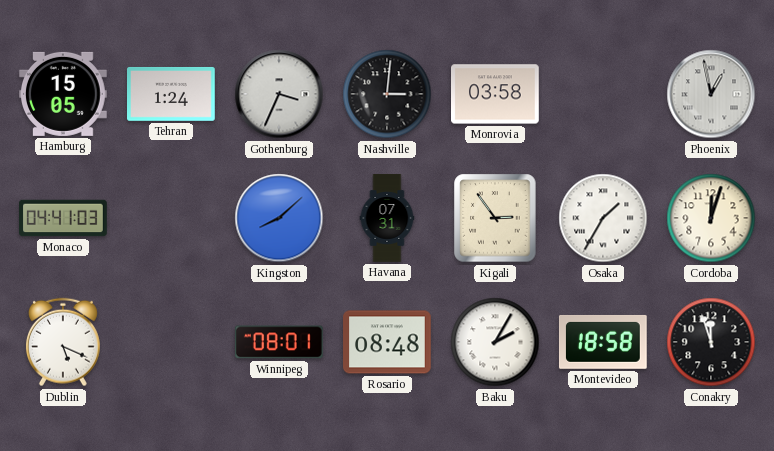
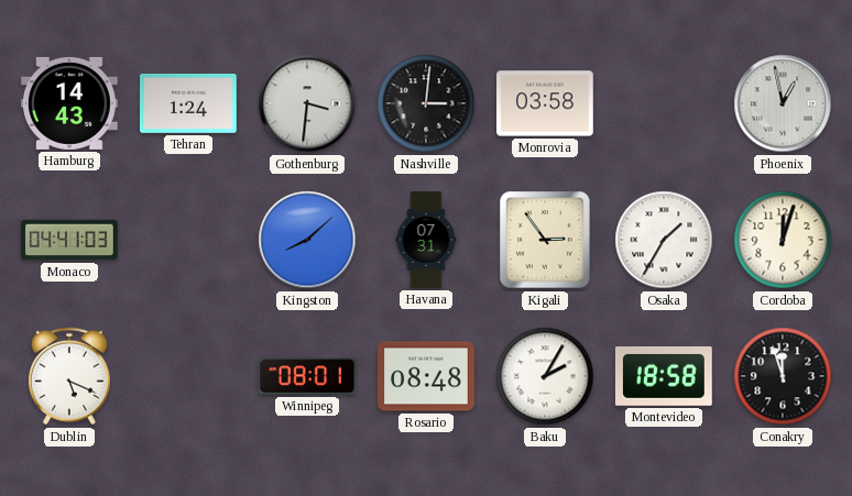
Hamburg: 15:05 -> 14:43 (70, 103)
Gothenburg: 3:34 -> 3:31 (307, 103)
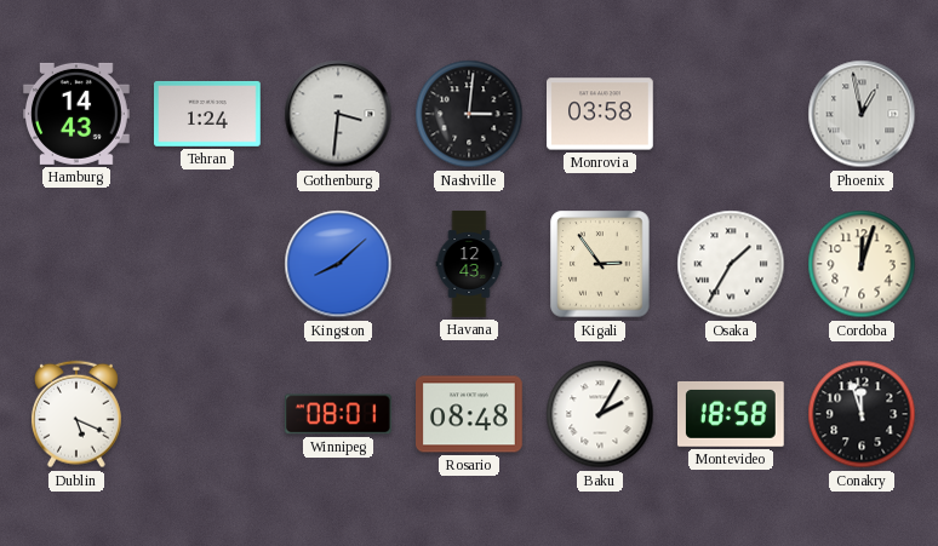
Monaco: 04:41 -> none (69, 240)
Havana: 07:31 -> 12:43 (469, 264)
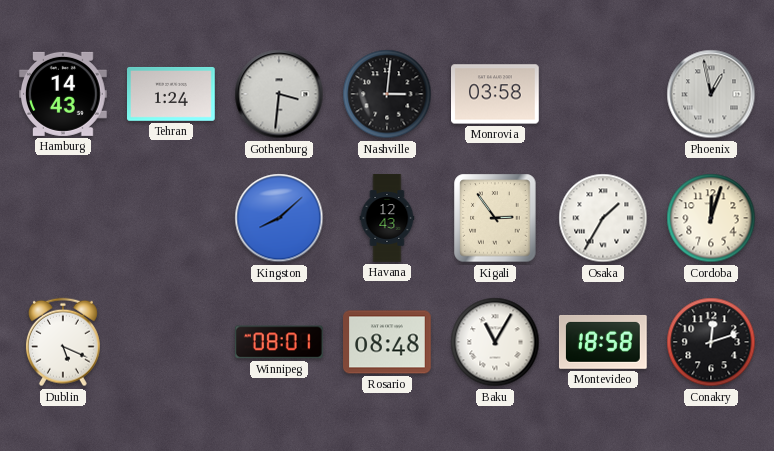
Baku: 2:05 -> 11:05 (495, 342)
Conakry: 11:57 -> 12:12 (711, 342)
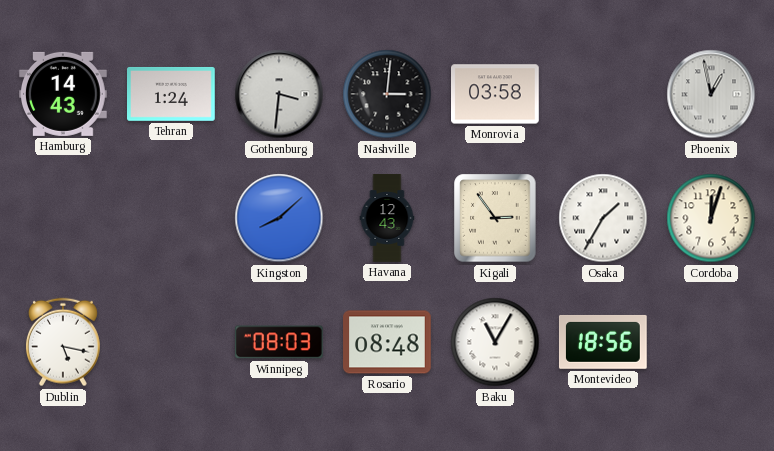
Dublin: 5:19 -> 5:17 (63, 342)
Winnipeg: 08:01 -> 08:03 (279, 342)
Montevideo: 18:58 -> 18:56 (603, 342)
Conakry: 12:12 -> none (711, 342)
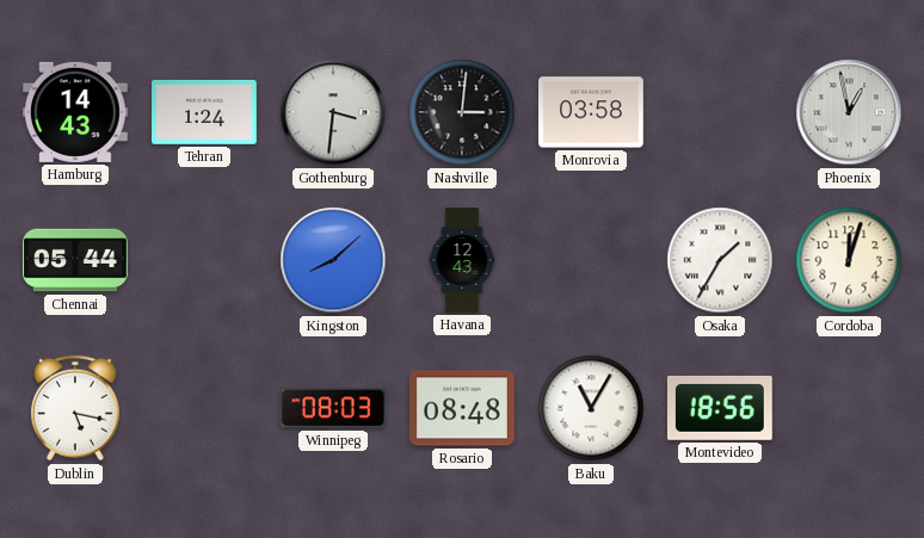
Chennai: none -> 05:44 (76, 260)
Kigali: 2:54 -> none (495, 218)
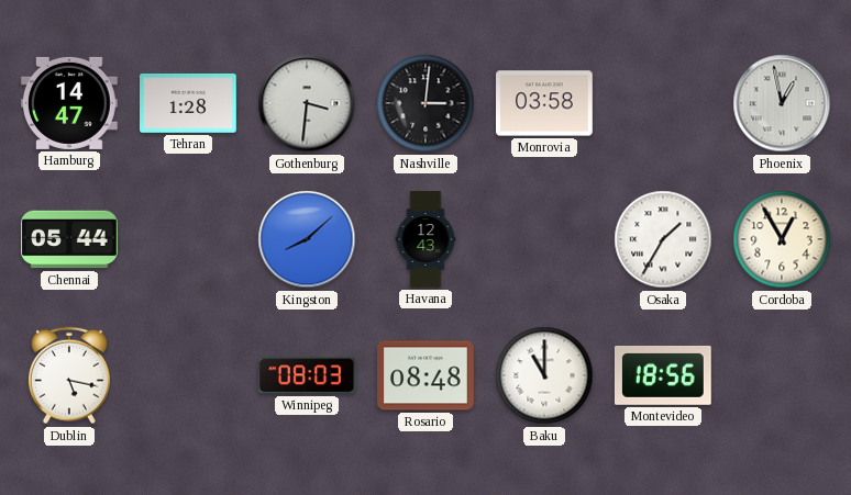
Hamburg: 14:43 -> 14:47 (70, 103)
Tehran: 1:24 -> 1:28 (189, 103)
Cordoba: 12:03 -> 12:55 (782, 239)
Baku: 11:05 -> 11:00 (544, 375)
